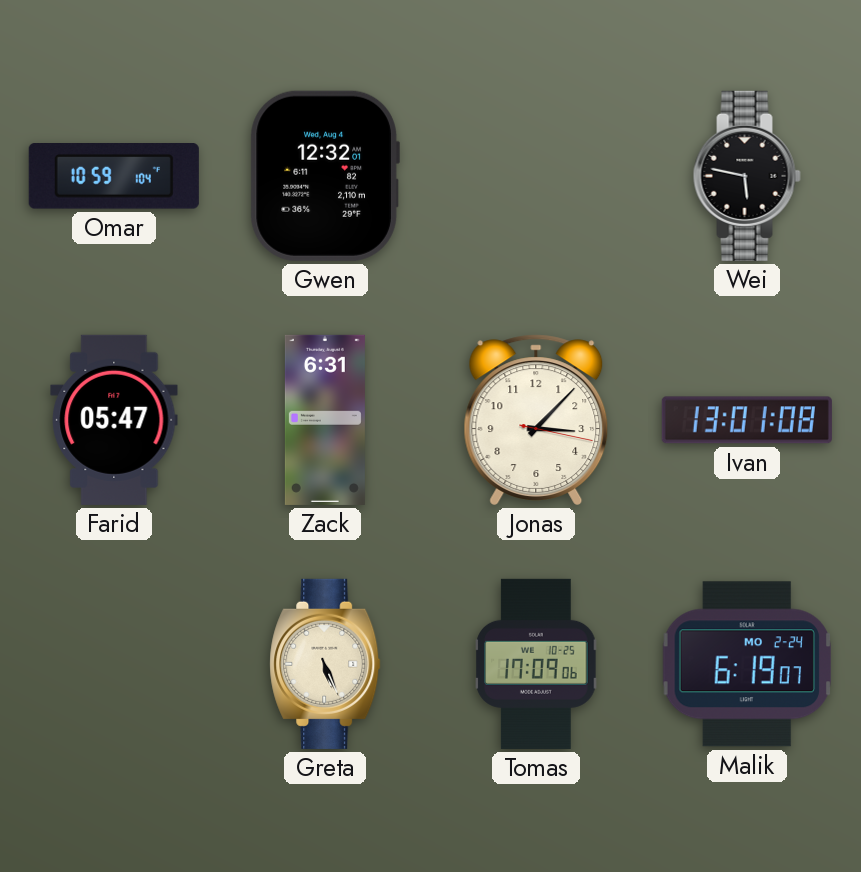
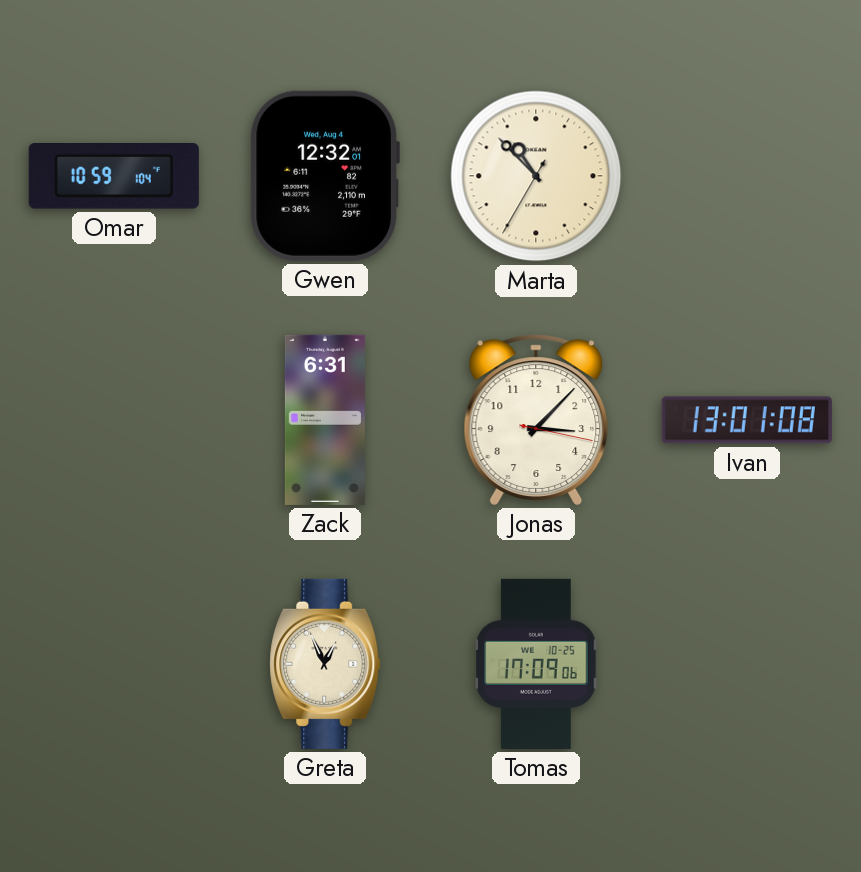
Marta: none -> 10:52 (536, 176)
Wei: 5:47 -> none (747, 176)
Farid: 05:47 -> none (114, 420)
Greta: 5:26 -> 12:56 (325, 664)
Malik: 6:19 -> none (746, 664)
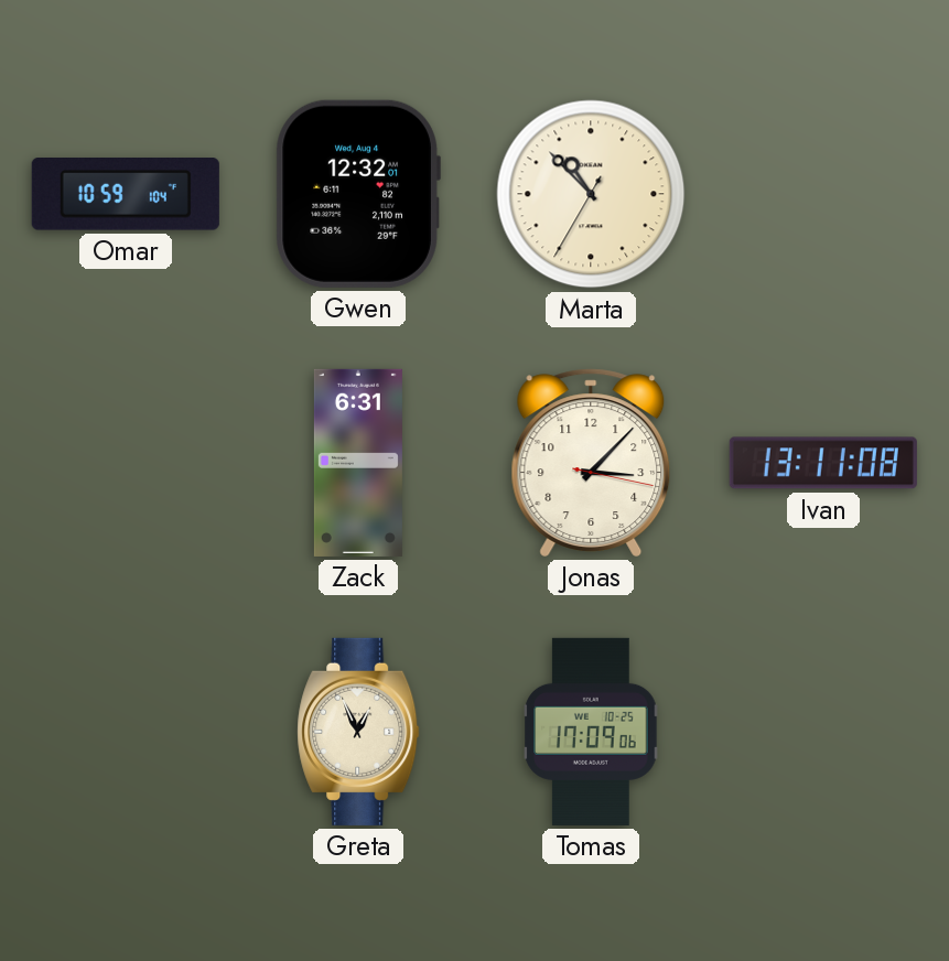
Ivan: 13:01 -> 13:11 (823, 463)
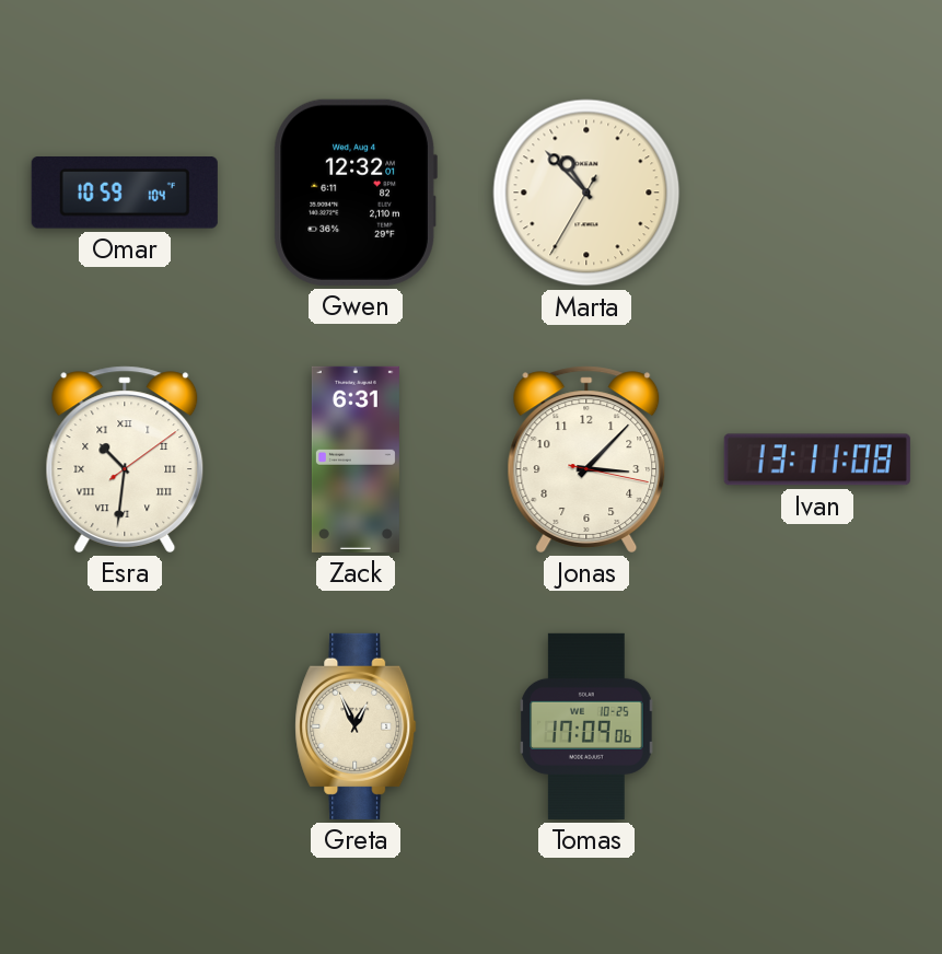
Esra: none -> 10:31 (125, 459)
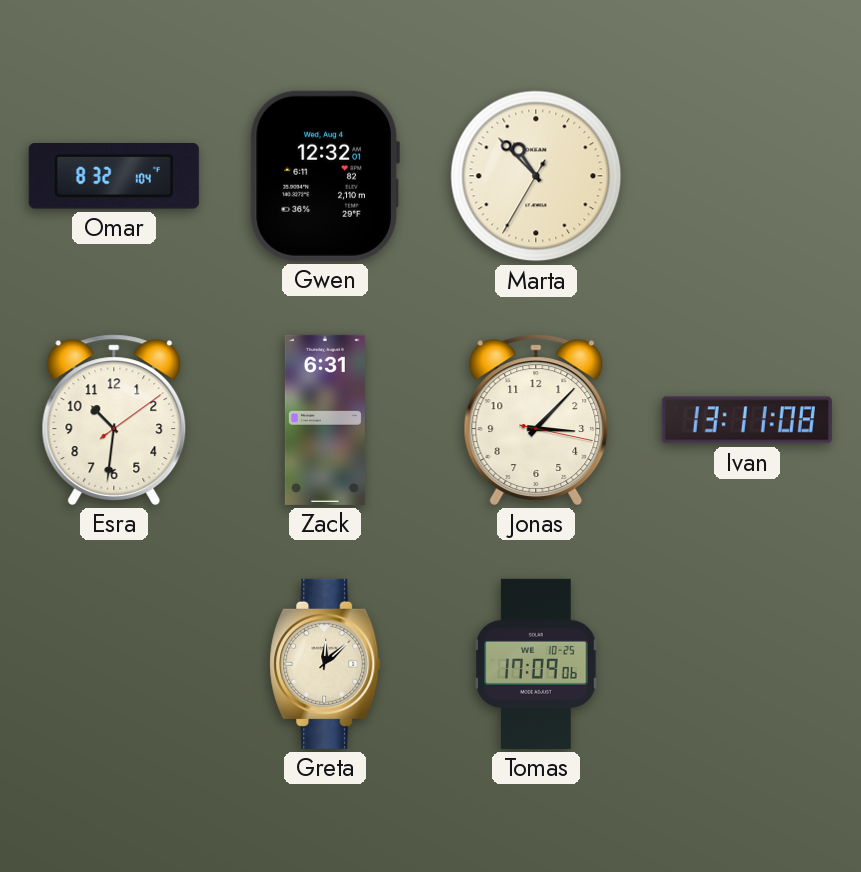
Omar: 10:59 -> 8:32 (114, 177)
Esra numerals: Roman -> Arabic (114, 420)
Greta: 12:56 -> 12:08 (325, 664)
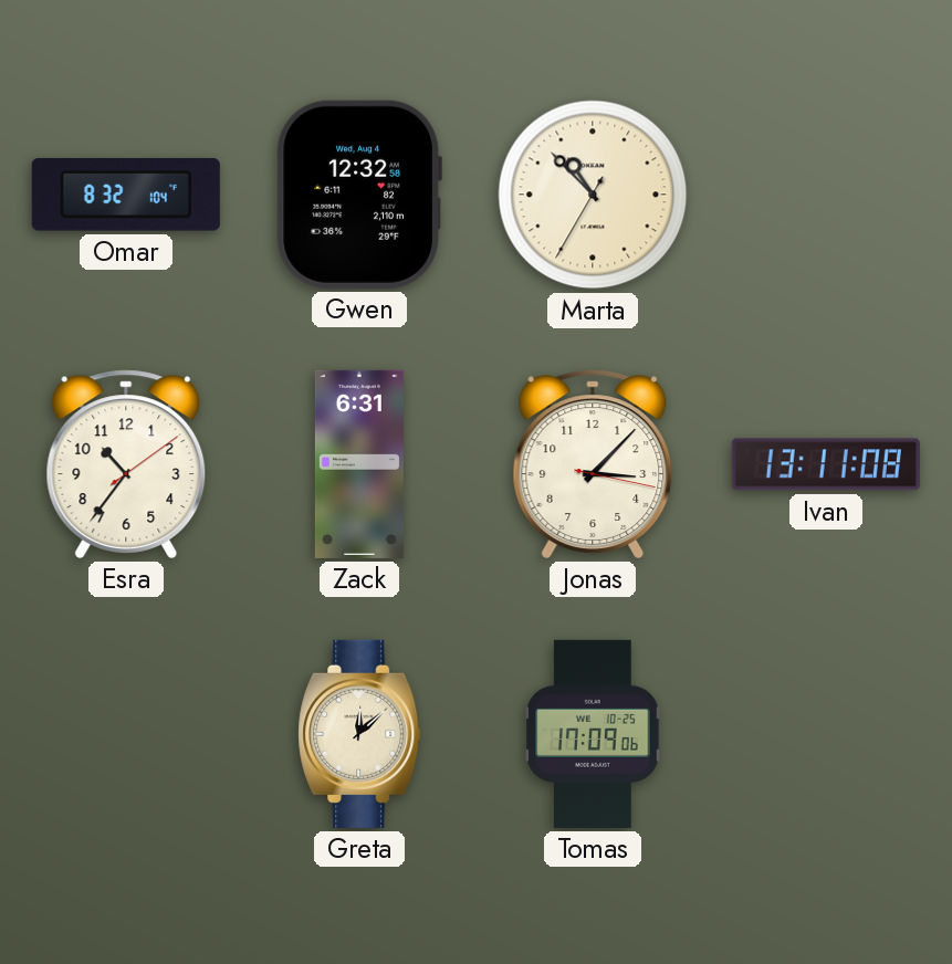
Gwen: 12:32:01 -> 12:32:58 (359, 195)
Esra: 10:31 -> 10:36 (126, 464)
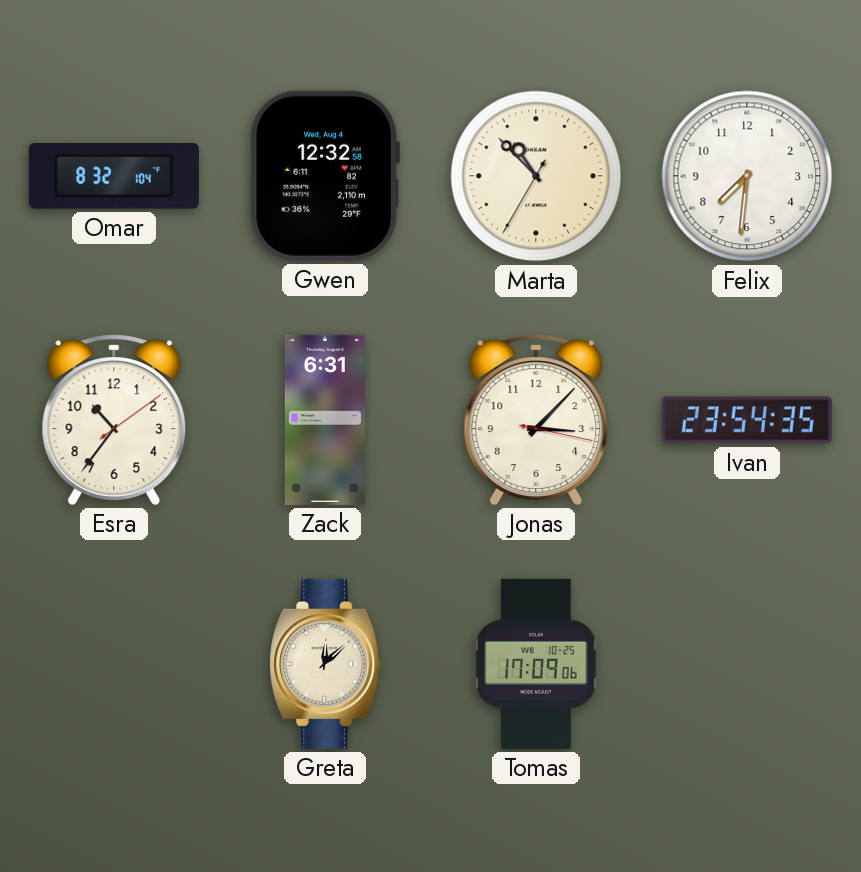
Felix: none -> 7:31 (747, 176)
Ivan: 13:11 -> 23:54 (747, 420)
